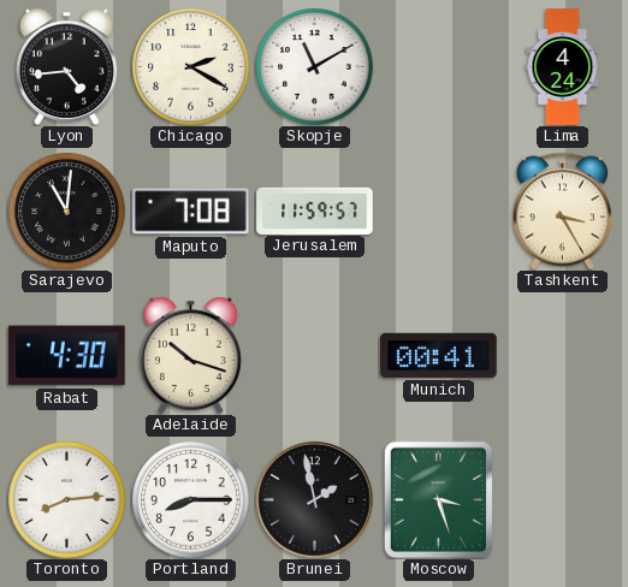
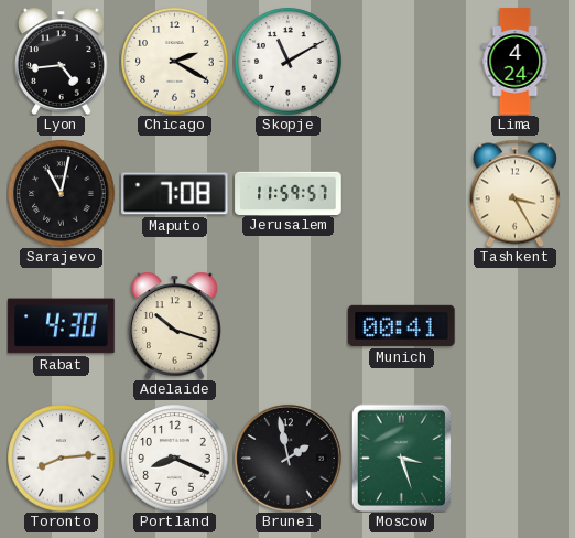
Sarajevo: 11:01 -> 11:02 (62, 194)
Portland: 8:15 -> 8:19 (175, 459)
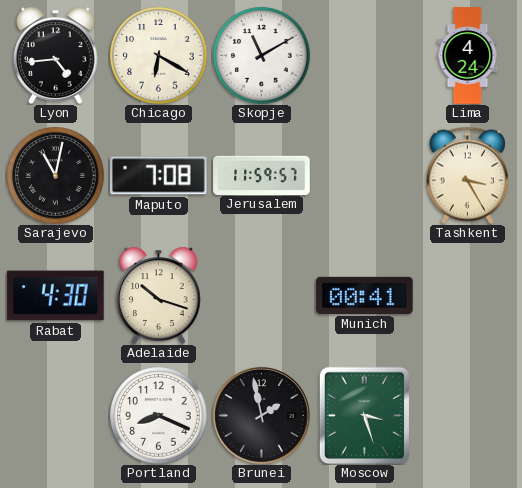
Chicago: 2:20 -> 6:20 (159, 56)
Toronto: 8:14 -> none (62, 459)
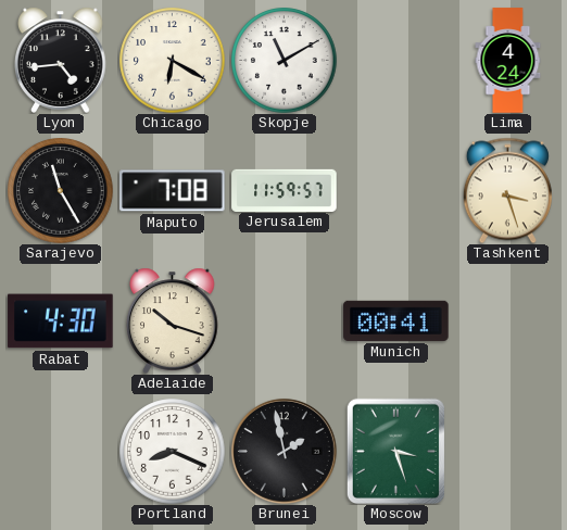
Sarajevo: 11:02 -> 11:25 (61, 191)
Tashkent: 3:25 -> 3:27 (507, 190)
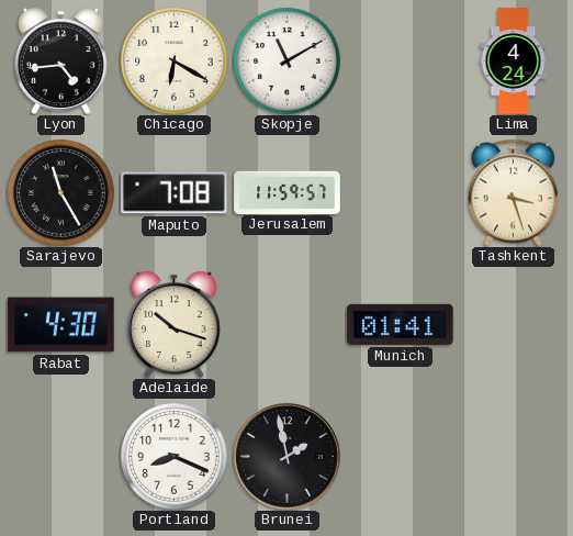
Munich: 00:41 -> 01:41 (401, 324)
Moscow: 3:27 -> none (395, 451)
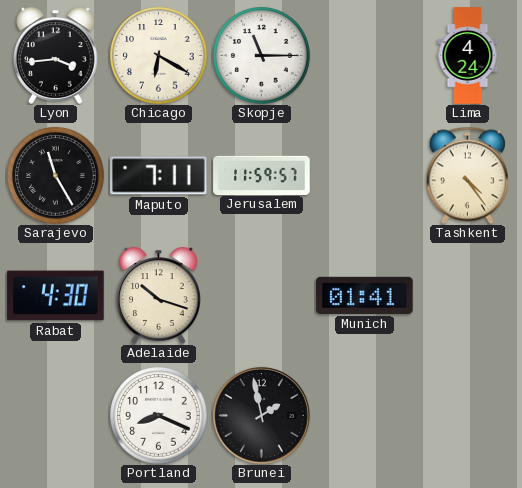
Lyon: 4:44 -> 3:44 (56, 55)
Skopje: 11:10 -> 11:15 (262, 56)
Maputo: 7:08 -> 7:11 (159, 176)
Tashkent: 3:27 -> 4:24 (467, 175)
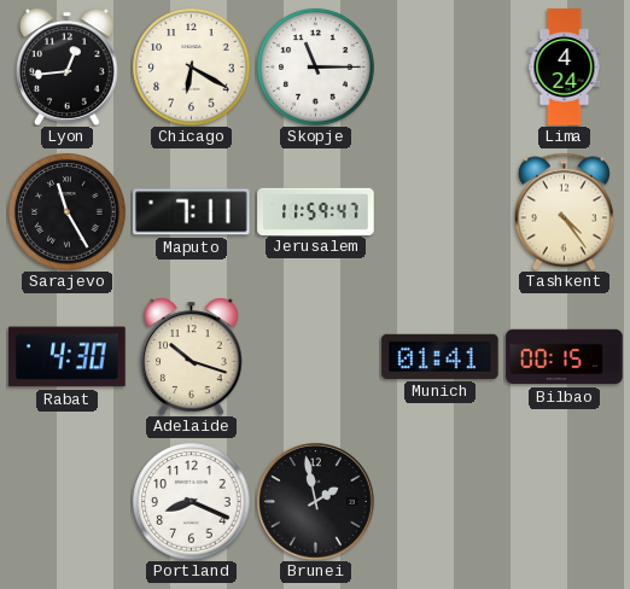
Lyon: 3:44 -> 12:44 (68, 66)
Jerusalem: 11:59:57 -> 11:59:47 (316, 211)
Bilbao: none -> 00:15 (565, 357)
